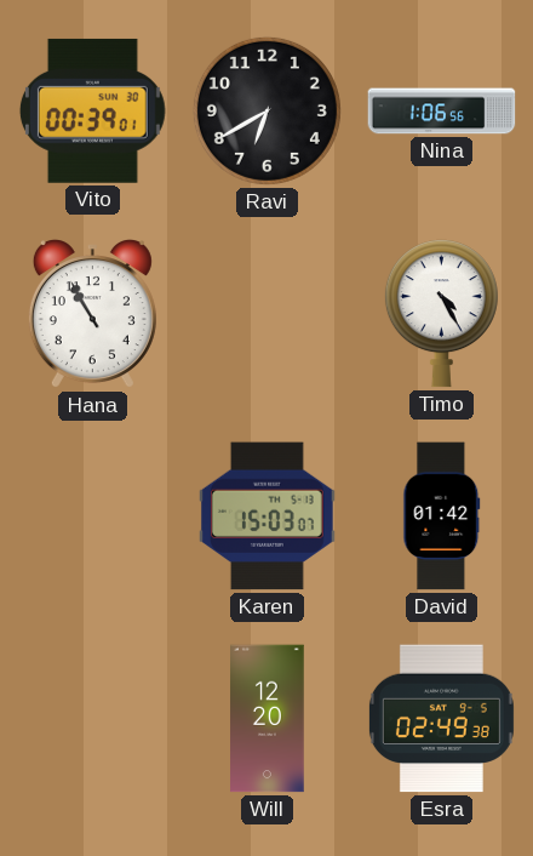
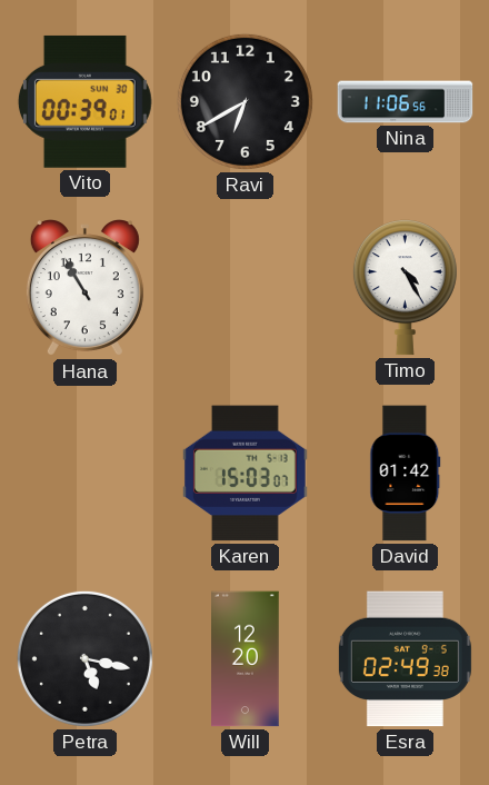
Nina: 1:06 -> 11:06 (406, 102)
Petra: none -> 5:17 (84, 658)
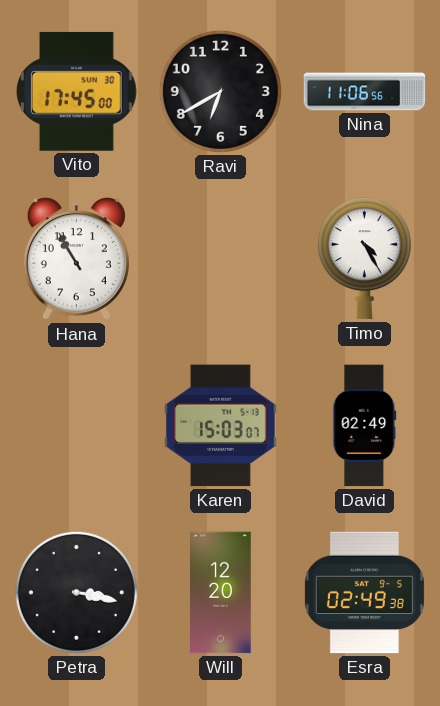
Vito: 00:39 -> 17:45 (76, 91)
David: 01:42 -> 02:49 (365, 426)
Petra: 5:17 -> 3:17 (76, 592)
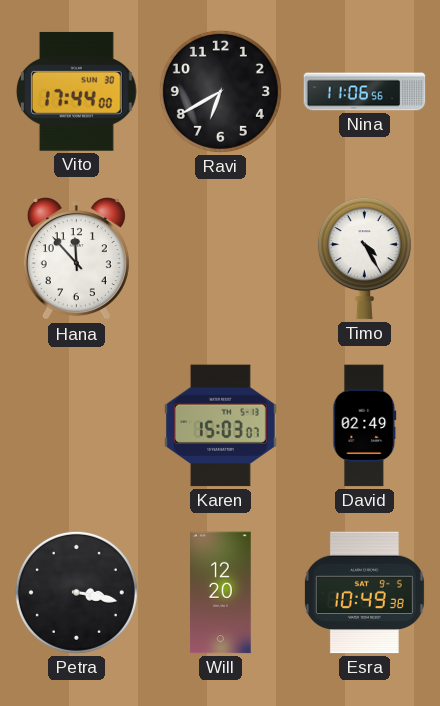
Vito: 17:45 -> 17:44 (76, 91)
Hana: 10:55 -> 11:53 (76, 259)
Esra: 02:49 -> 10:49 (364, 593)
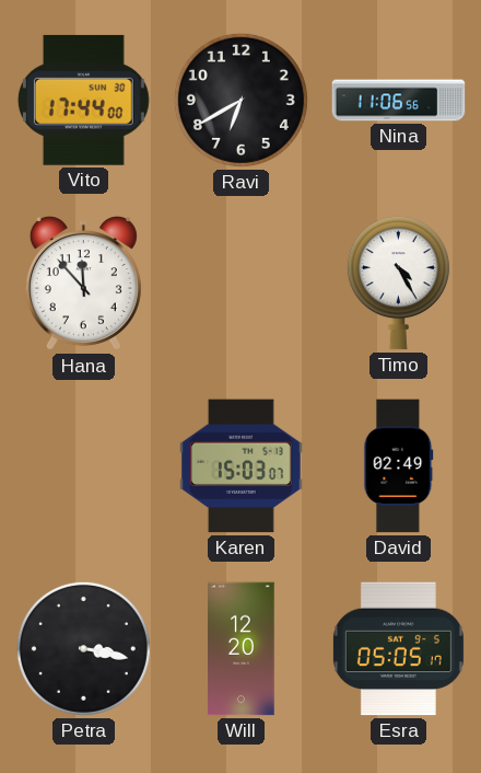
Esra: 10:49 -> 05:05 (398, 649)
